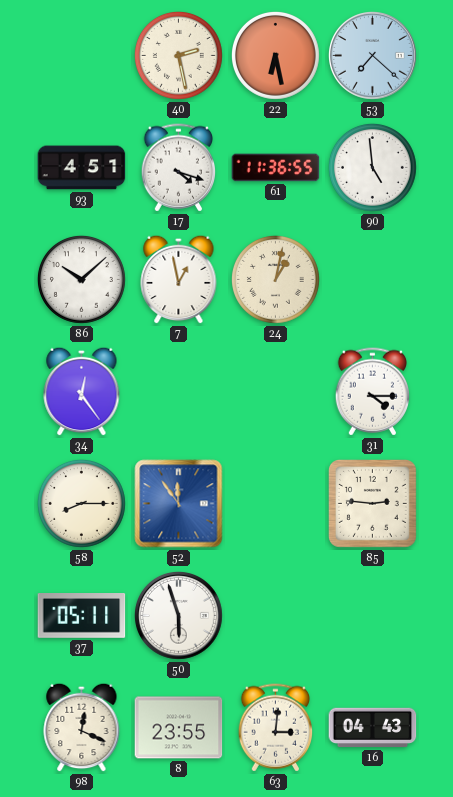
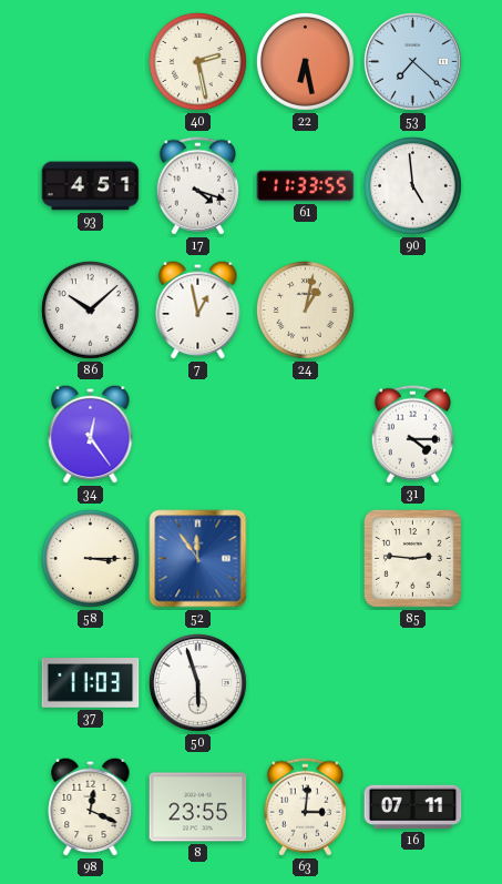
61: 11:36 -> 11:33 (306, 186)
58: 8:15 -> 3:15 (90, 558)
37: 05:11 -> 11:03 (91, 683)
16: 04:43 -> 07:11 (413, 807)
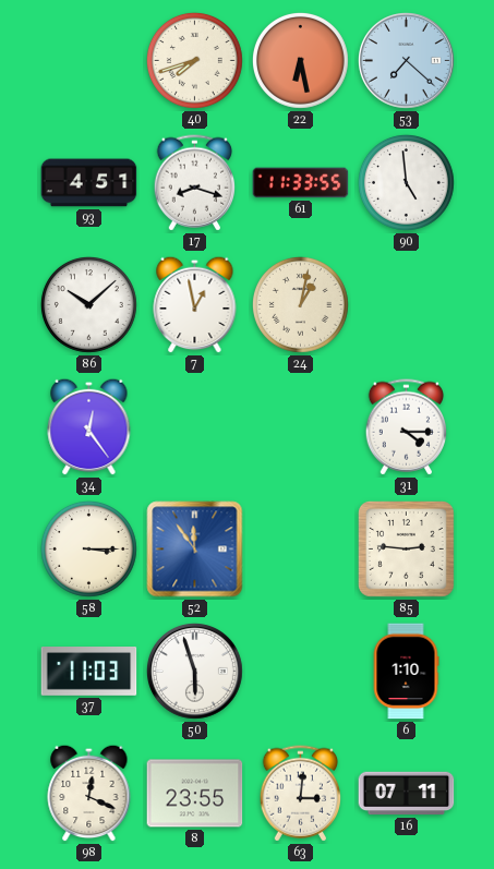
40: 2:28 -> 7:42 (194, 60)
17: 4:18 -> 8:18 (194, 183)
6: none -> 1:10 (406, 672)
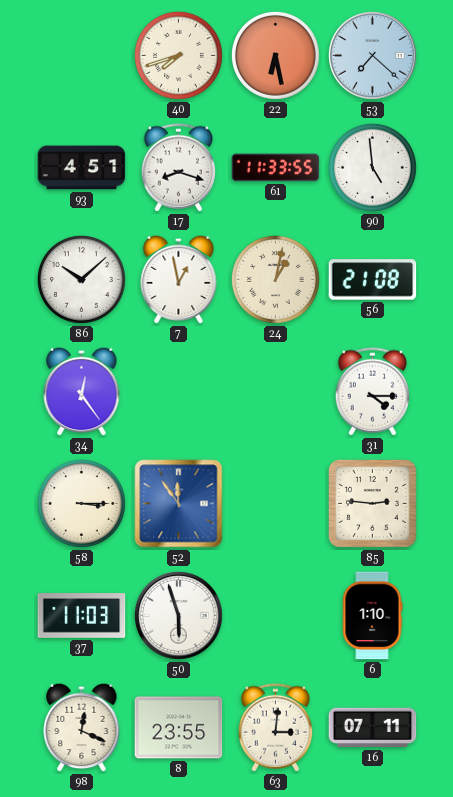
56: none -> 21:08 (373, 280)
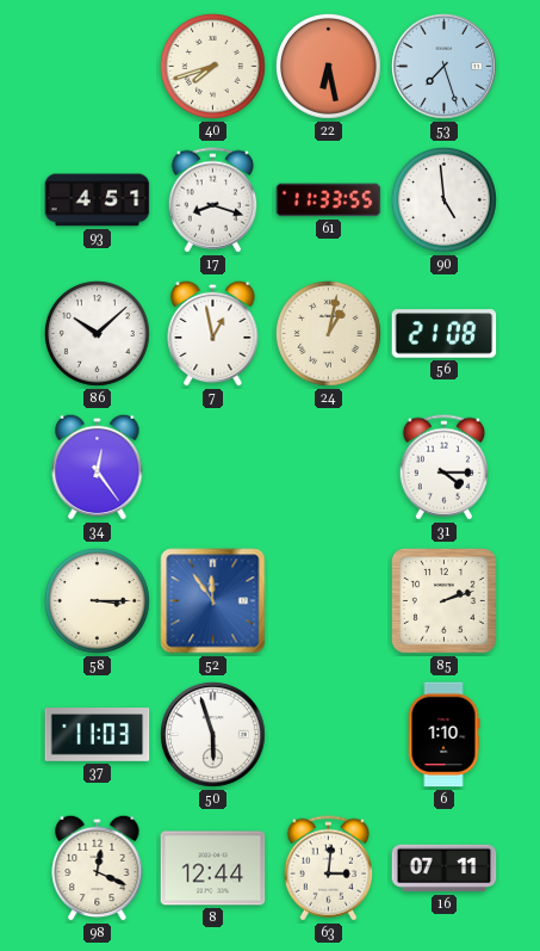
53: 7:22 -> 7:27 (445, 67)
85: 2:46 -> 2:12 (443, 600)
8: 23:55 -> 12:44 (213, 869)
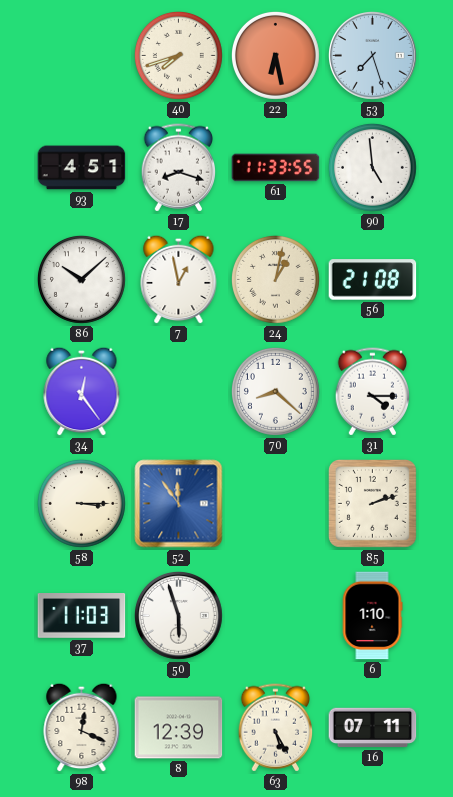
70: none -> 8:22 (275, 391)
8: 12:44 -> 12:39 (179, 728)
63: 3:01 -> 5:25 (275, 728)
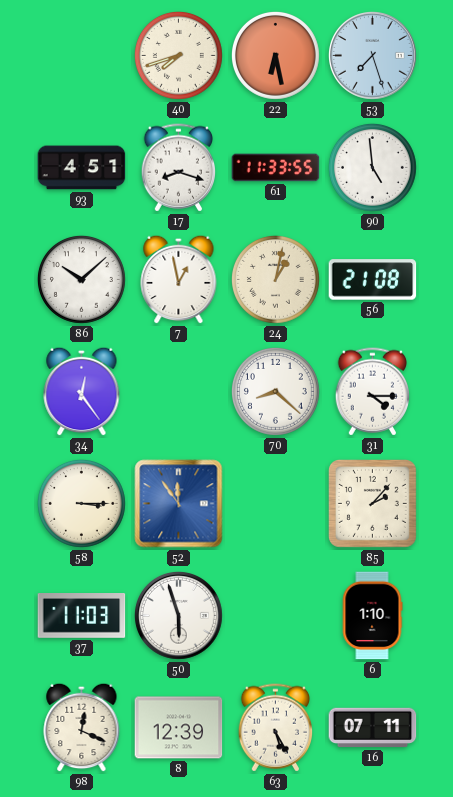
85: 2:12 -> 2:07 (372, 503)
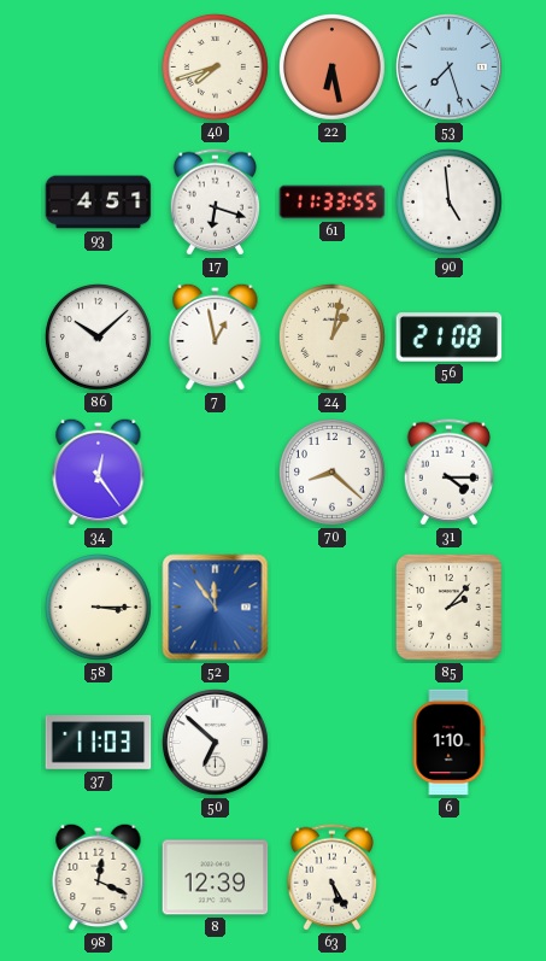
17: 8:18 -> 6:18 (215, 203)
50: 5:57 -> 6:52 (216, 743)
16: 07:11 -> none (373, 728)
